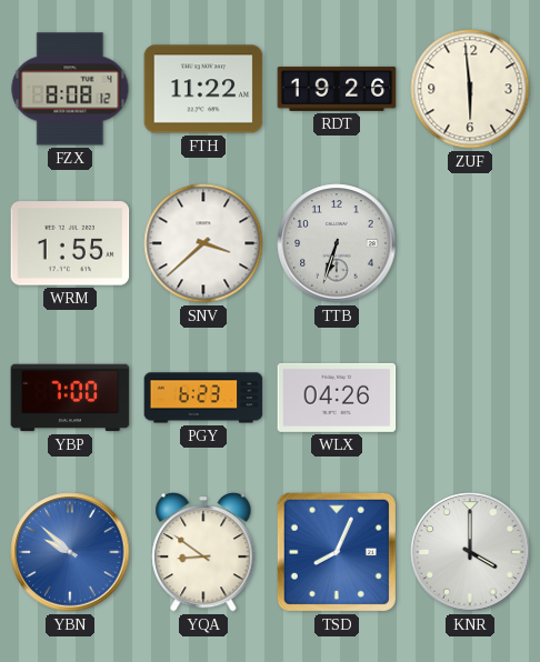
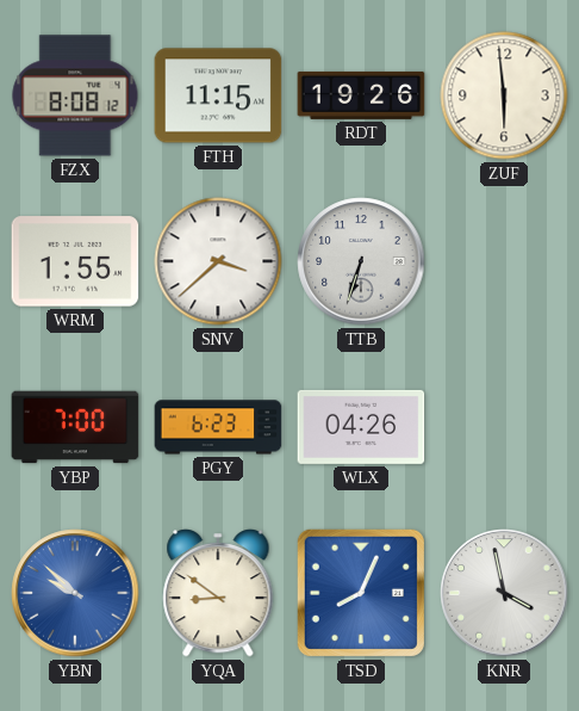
FTH: 11:22 -> 11:15 (218, 95)
KNR: 4:00 -> 3:58 (504, 593)
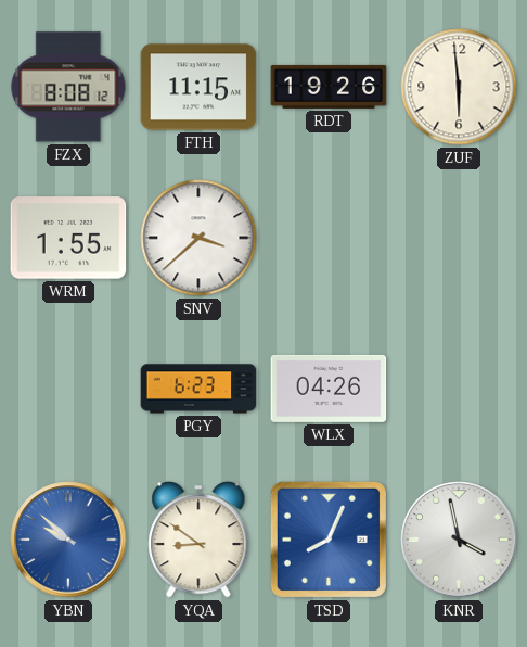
TTB: 6:33 -> none (361, 261)
YBP: 7:00 -> none (75, 427)
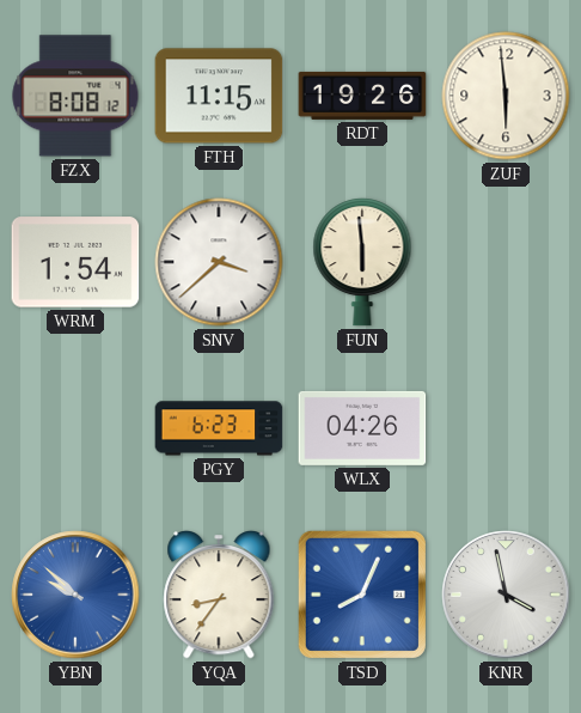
WRM: 1:55 -> 1:54 (75, 262)
FUN: none -> 5:59 (362, 262)
YQA: 8:51 -> 8:36 (219, 596)
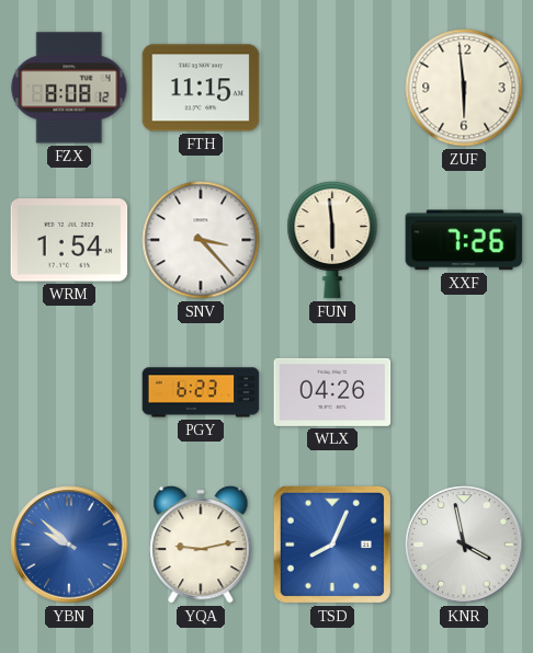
RDT: 19:26 -> none (362, 96)
SNV: 3:38 -> 3:23 (201, 240)
XXF: none -> 7:26 (464, 240)
YQA: 8:36 -> 9:13 (201, 546)
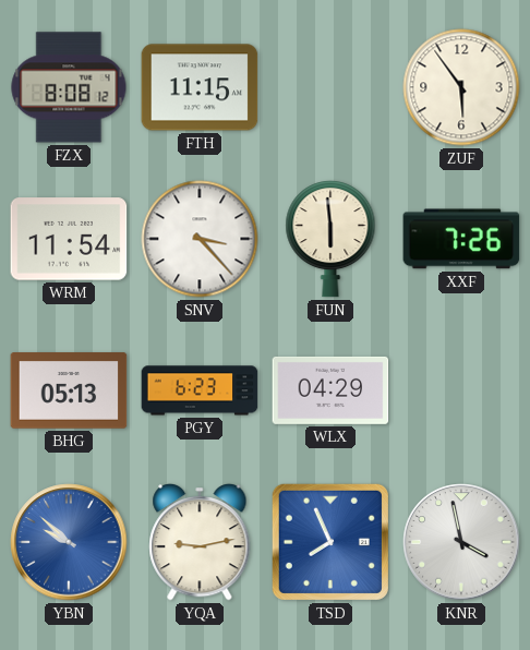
ZUF: 5:59 -> 5:54 (461, 87)
WRM: 1:54 -> 11:54 (69, 239)
BHG: none -> 05:13 (69, 390)
WLX: 04:26 -> 04:29 (330, 390)
TSD: 8:04 -> 7:56 (330, 542)
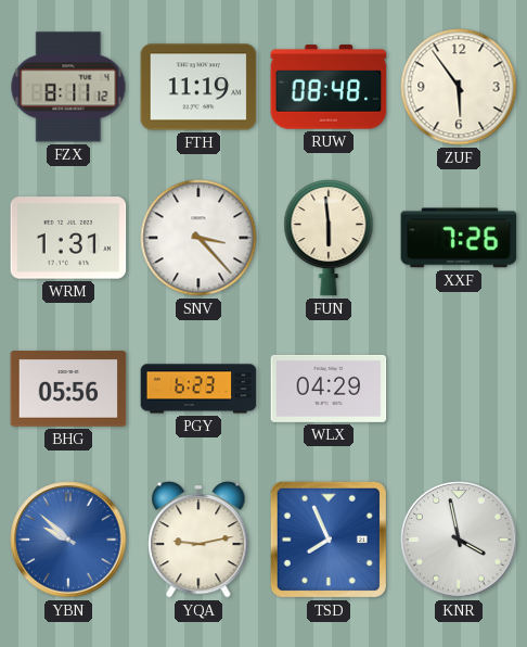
FZX: 8:08 -> 8:11 (68, 87)
FTH: 11:15 -> 11:19 (198, 87)
RUW: none -> 08:48 (329, 87)
WRM: 11:54 -> 1:31 (68, 238)
BHG: 05:13 -> 05:56 (68, 389)
